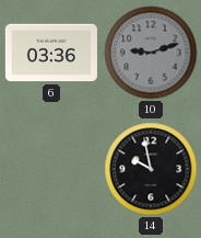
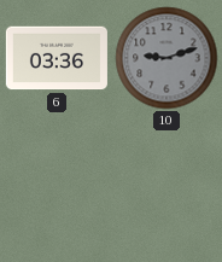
14: 9:58 -> none (151, 169)
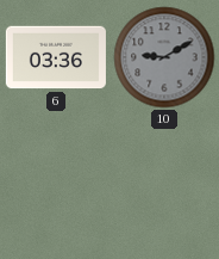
10: 9:12 -> 9:10 (164, 57)
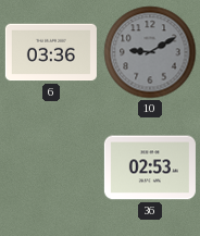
36: none -> 02:53 (150, 167)
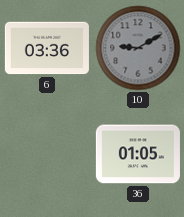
36: 02:53 -> 01:05 (138, 154)
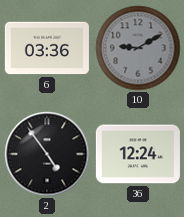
2: none -> 4:54 (47, 154)
36: 01:05 -> 12:24 (138, 154)
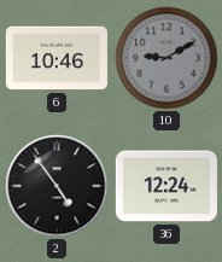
6: 03:36 -> 10:46 (57, 58)
